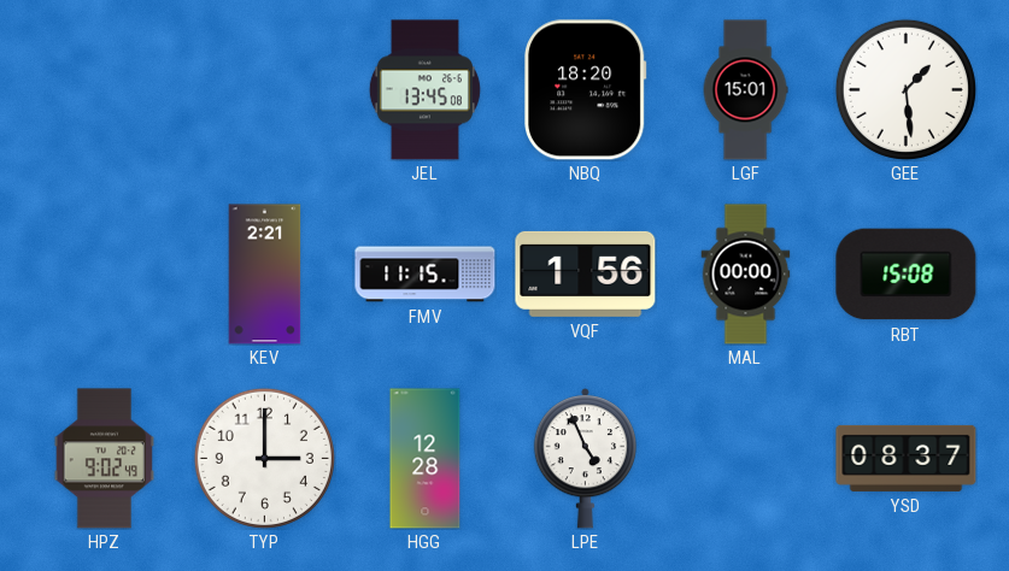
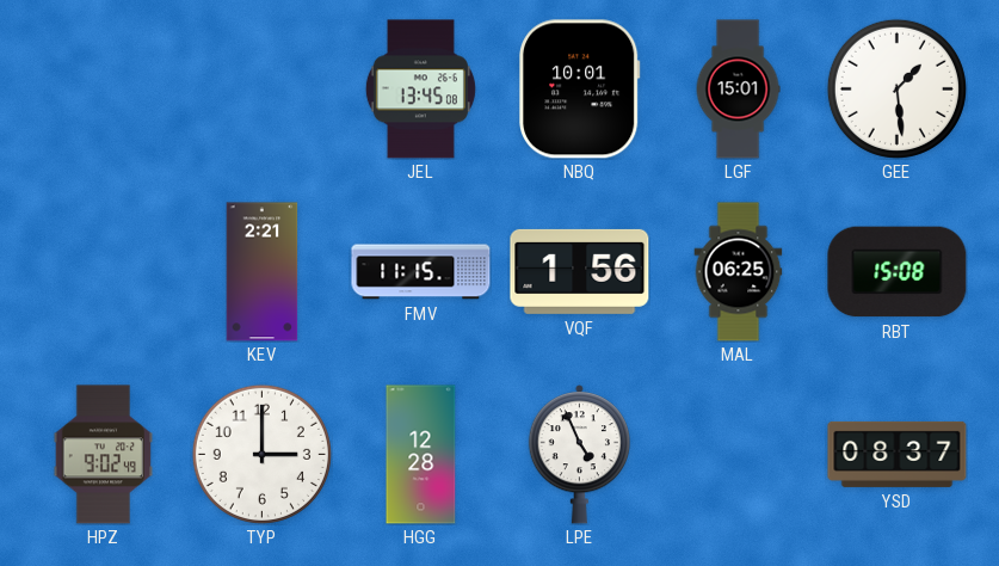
NBQ: 18:20 -> 10:01 (580, 90)
MAL: 00:00 -> 06:25 (739, 272)
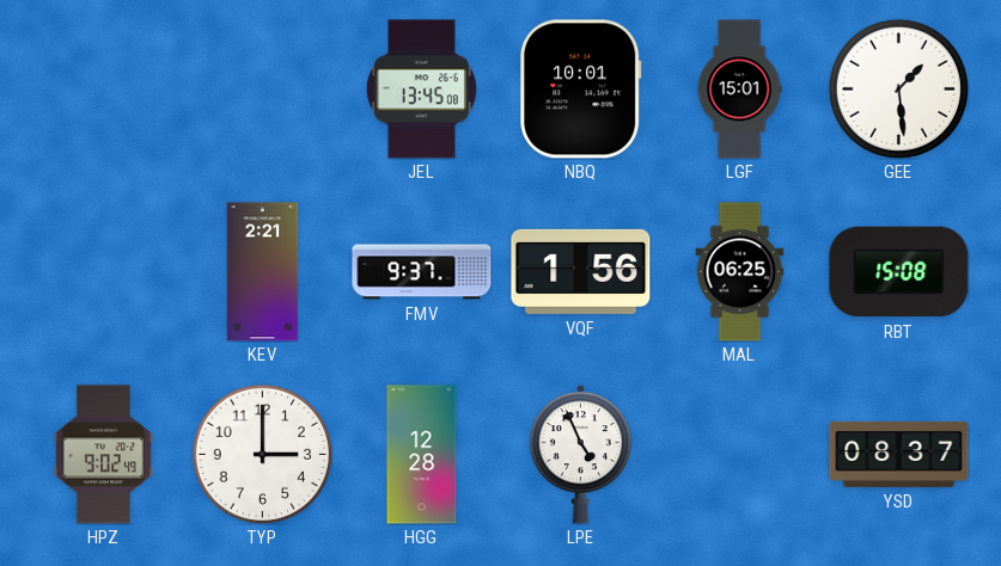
FMV: 11:15 -> 9:37 (422, 272)
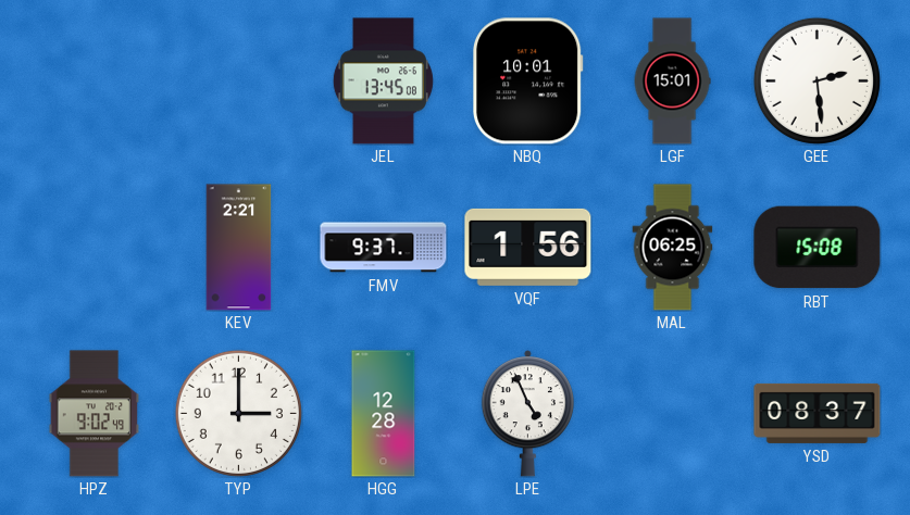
GEE: 1:29 -> 2:29 (816, 80)
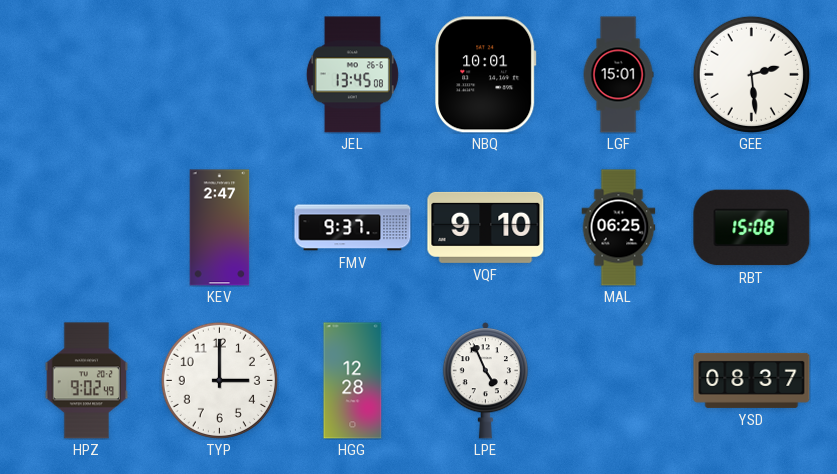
KEV: 2:21 -> 2:47 (220, 228)
VQF: 1:56 -> 9:10 (486, 227)
